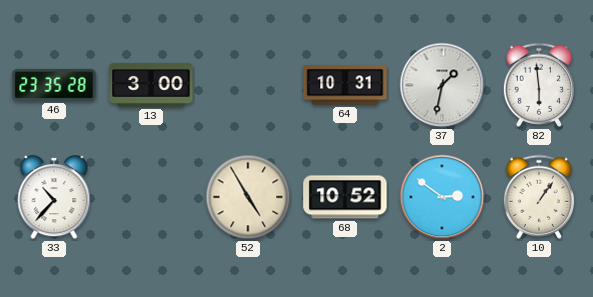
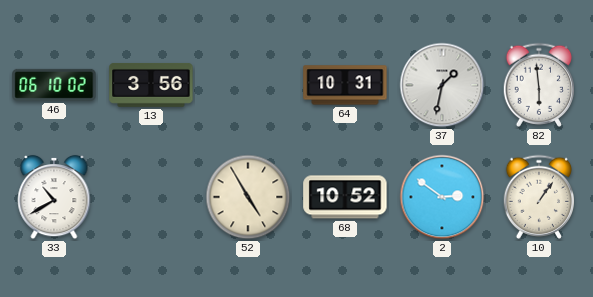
46: 23:35 -> 06:10 (54, 85)
13: 3:00 -> 3:56 (151, 85)
33: 10:37 -> 10:40 (54, 197)
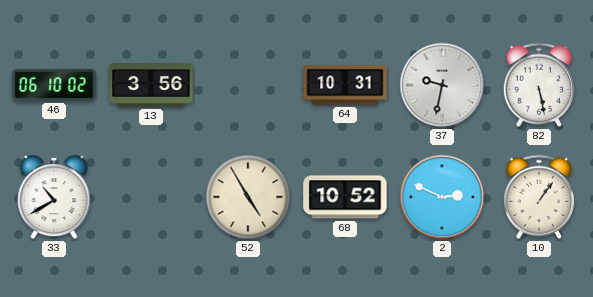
37: 1:32 -> 9:32 (442, 85)
82: 5:59 -> 5:28 (538, 85)
2: 2:51 -> 2:49 (442, 197)
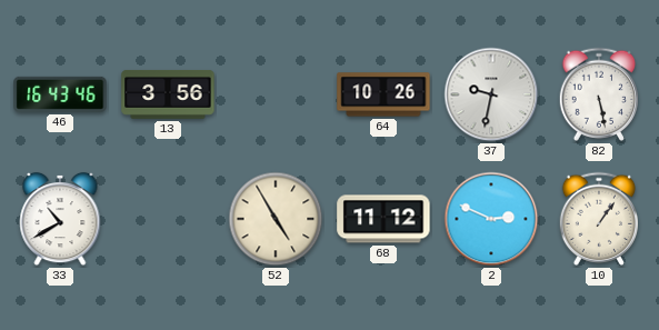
46: 06:10 -> 16:43 (60, 94)
64: 10:31 -> 10:26 (383, 94)
68: 10:52 -> 11:12 (383, 219)
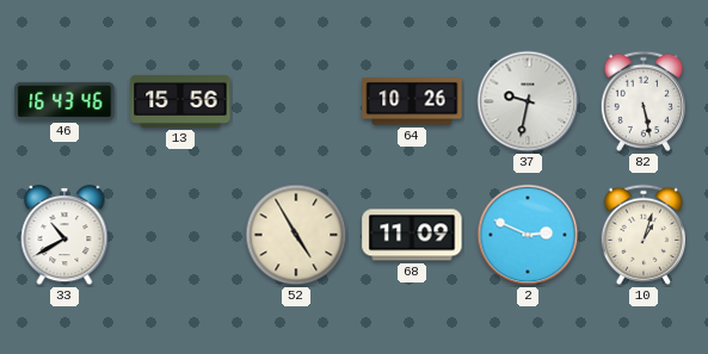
13: 3:56 -> 15:56 (180, 101)
68: 11:12 -> 11:09 (412, 235)
10: 1:06 -> 1:03 (642, 235)
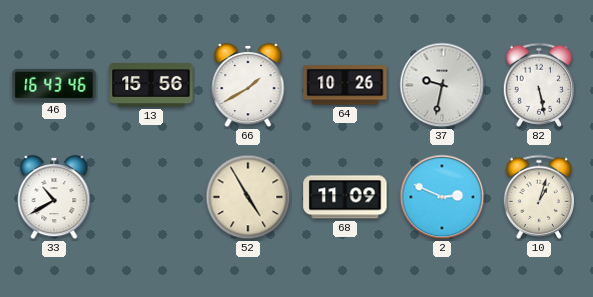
66: none -> 1:40 (248, 85)
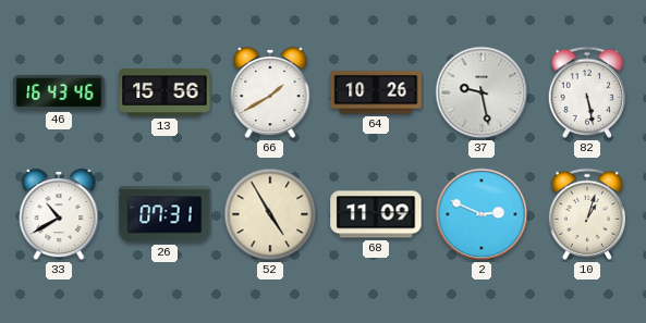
37: 9:32 -> 9:28 (482, 92)
26: none -> 07:31 (164, 214)
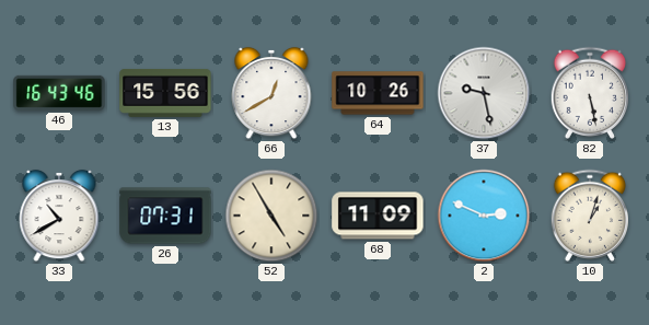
66: 1:40 -> 12:40 (271, 93)
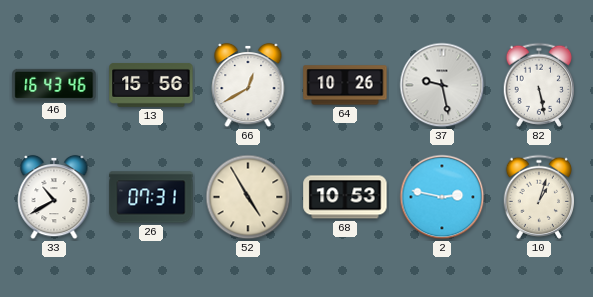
68: 11:09 -> 10:53 (345, 197)
2: 2:49 -> 2:47 (442, 197)
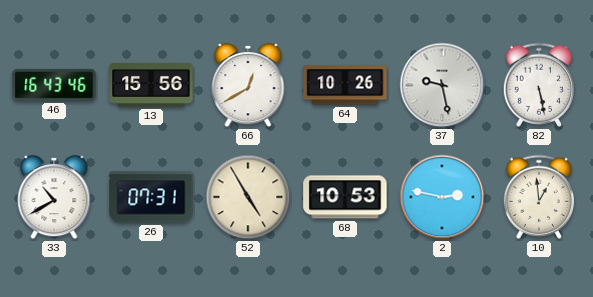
10: 1:03 -> 12:59 (538, 197)
